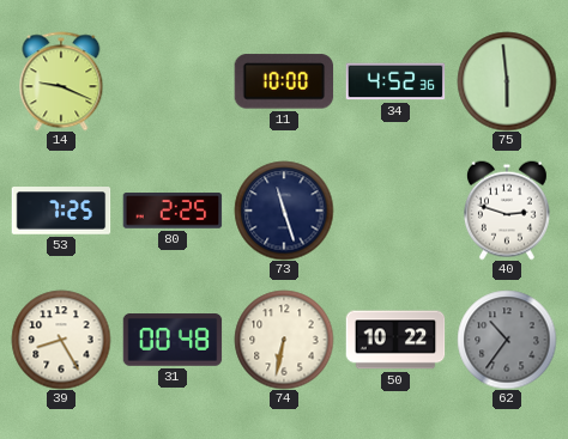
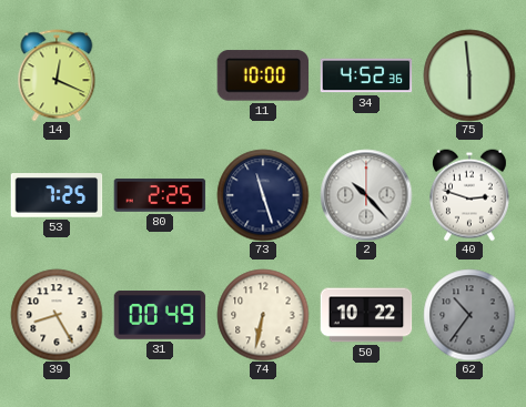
14: 9:19 -> 12:19 (57, 75)
2: none -> 10:23 (366, 195)
31: 00:48 -> 00:49 (160, 315)
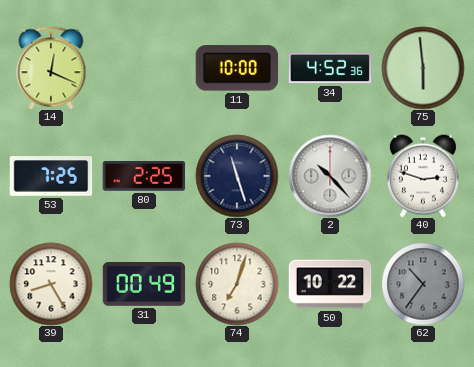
74: 6:32 -> 7:03 (237, 284)
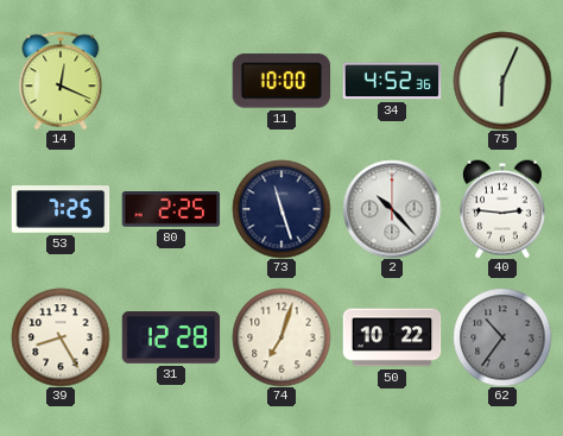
75: 5:59 -> 6:04 (502, 81)
40: 2:48 -> 2:46 (502, 209)
31: 00:49 -> 12:28 (171, 337)
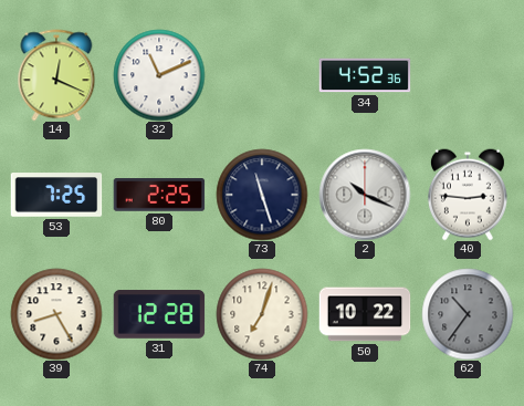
32: none -> 11:11 (159, 75)
11: 10:00 -> none (281, 81)
75: 6:04 -> none (502, 81)
2: 10:23 -> 10:19 (365, 195)
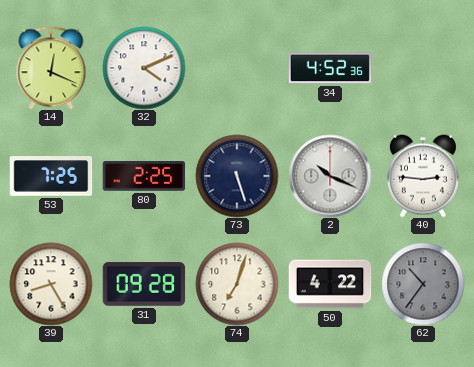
32: 11:11 -> 4:11 (144, 68)
73: 11:27 -> 5:27 (237, 176)
31: 12:28 -> 09:28 (144, 284)
50: 10:22 -> 4:22 (330, 284)
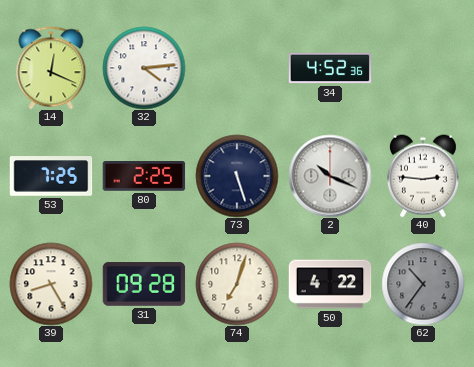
32: 4:11 -> 4:14 (144, 68)
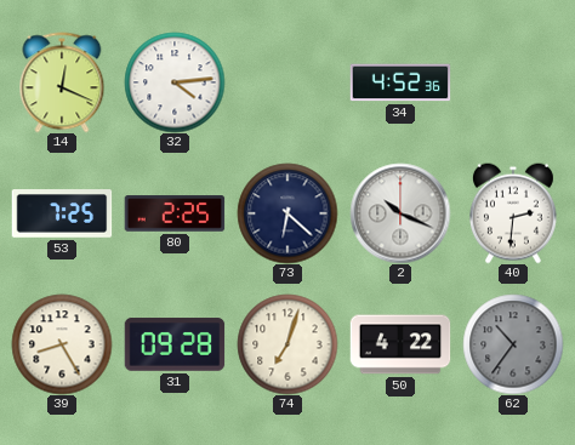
73: 5:27 -> 6:22 (287, 213)
40: 2:46 -> 2:31 (513, 213)
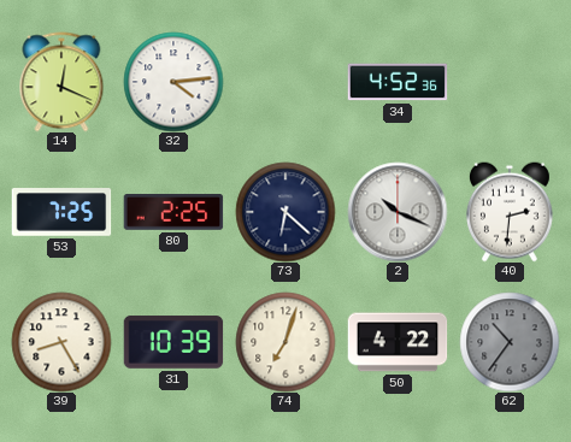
31: 09:28 -> 10:39 (173, 342)
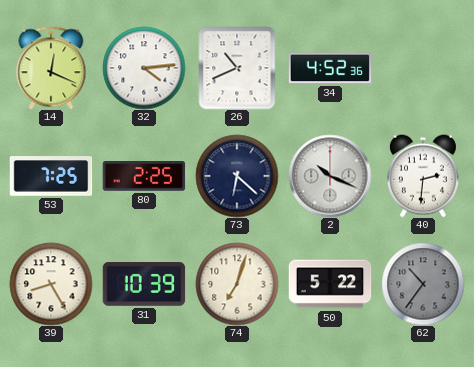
26: none -> 10:41 (237, 68)
50: 4:22 -> 5:22 (330, 284)
